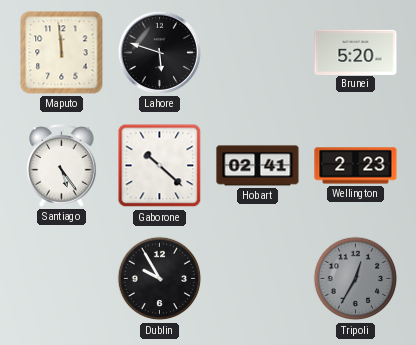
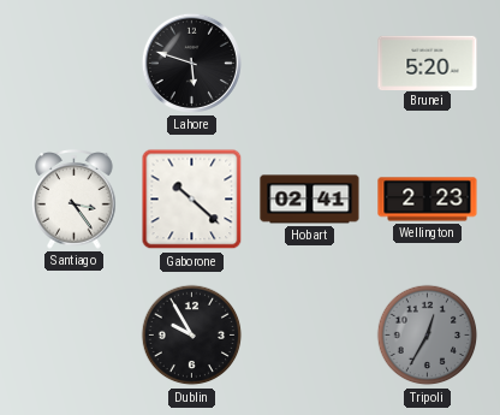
Maputo: 11:59 -> none (62, 53)
Santiago: 5:24 -> 3:24 (75, 200)
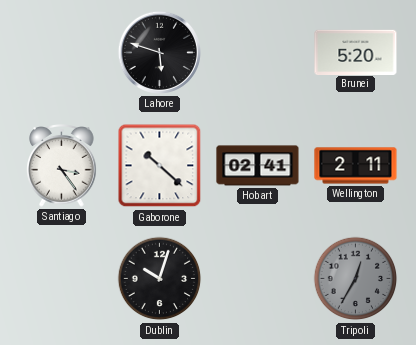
Wellington: 2:23 -> 2:11 (356, 166)
Dublin: 9:55 -> 10:03 (160, 279)
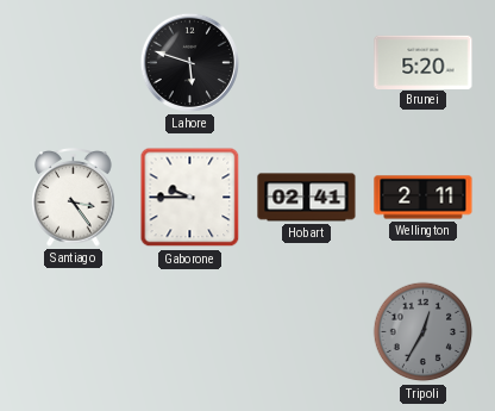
Gaborone: 10:22 -> 9:45 (190, 198)
Dublin: 10:03 -> none (160, 279)
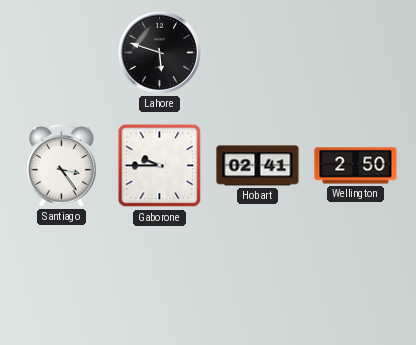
Brunei: 5:20 -> none (424, 62)
Wellington: 2:11 -> 2:50 (356, 166)
Tripoli: 12:35 -> none (424, 332)
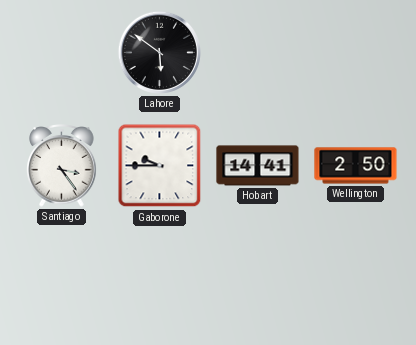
Lahore: 5:48 -> 5:51 (159, 52)
Hobart: 02:41 -> 14:41 (258, 166)
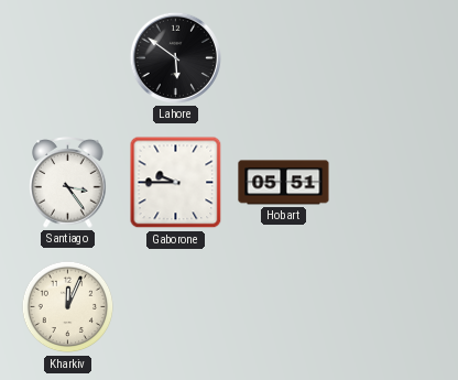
Hobart: 14:41 -> 05:51 (284, 183)
Wellington: 2:50 -> none (356, 166)
Kharkiv: none -> 12:04 (68, 307)
